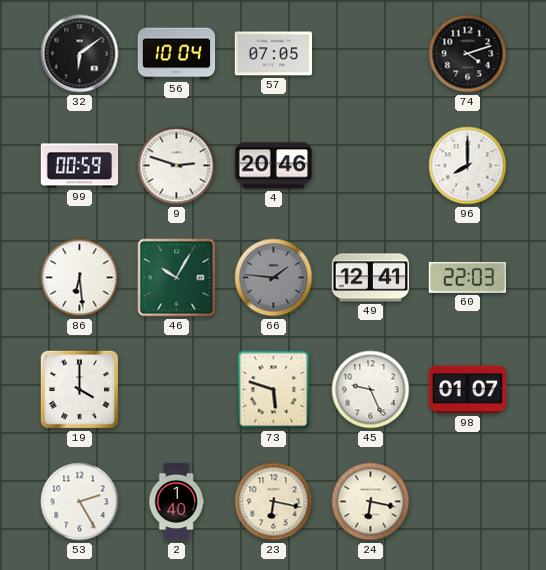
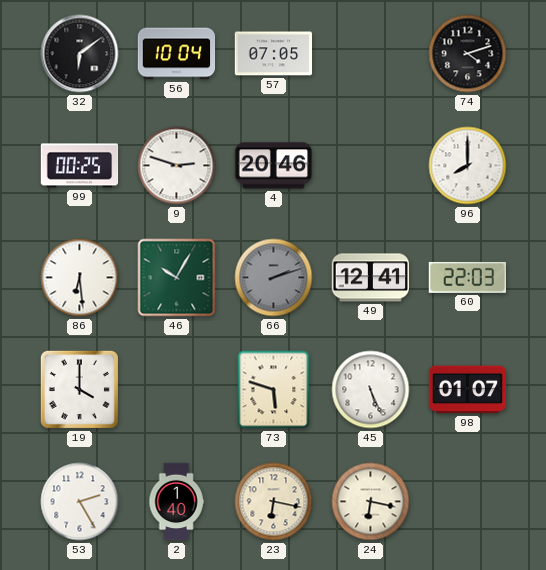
99: 00:59 -> 00:25 (80, 166)
66: 1:46 -> 2:12 (274, 278)
45: 9:26 -> 5:26 (371, 390)
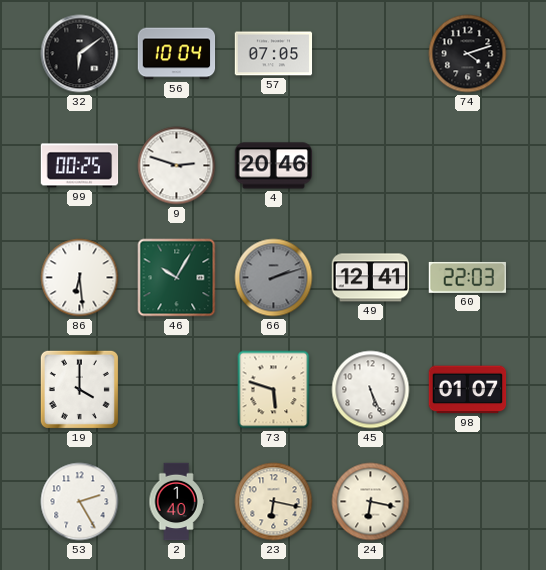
96: 8:00 -> none (468, 166)
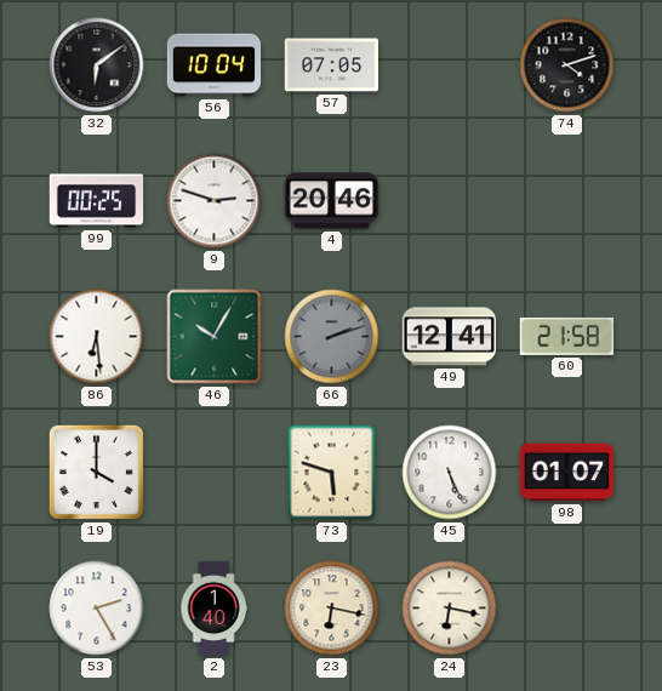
60: 22:03 -> 21:58 (567, 336)
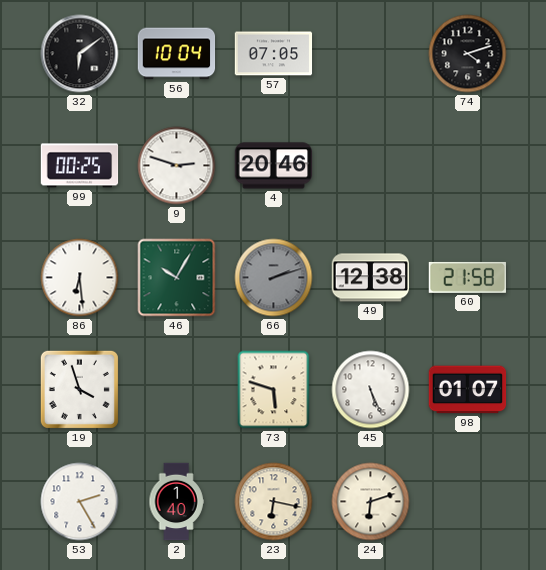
49: 12:41 -> 12:38 (371, 278)
19: 4:00 -> 3:57 (79, 389)
24: 6:17 -> 6:12 (371, 502)
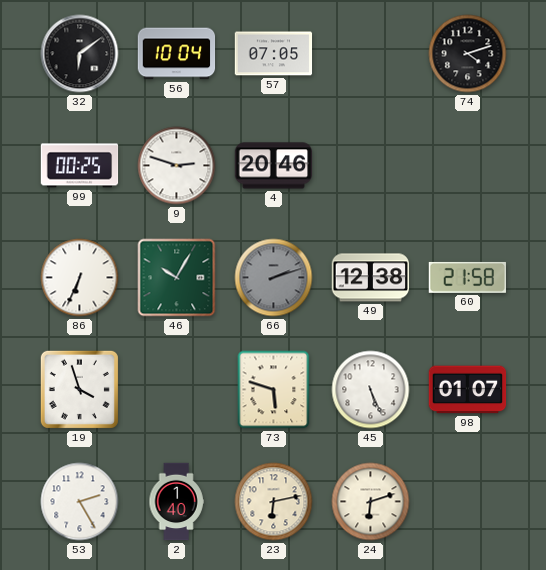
86: 6:29 -> 6:34 (80, 278)
23: 6:17 -> 6:13 (274, 502)
